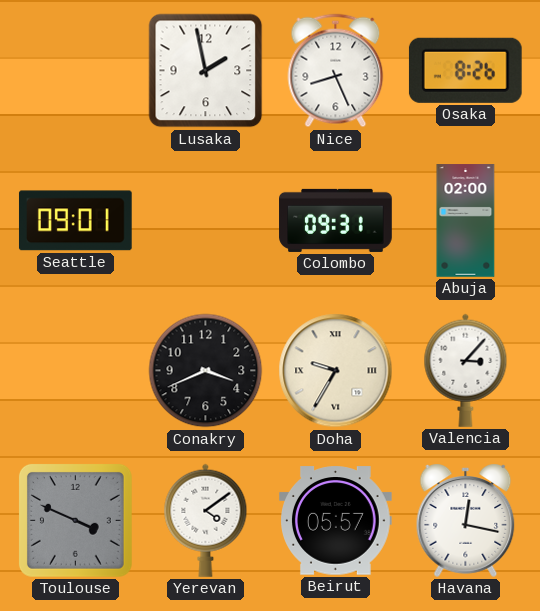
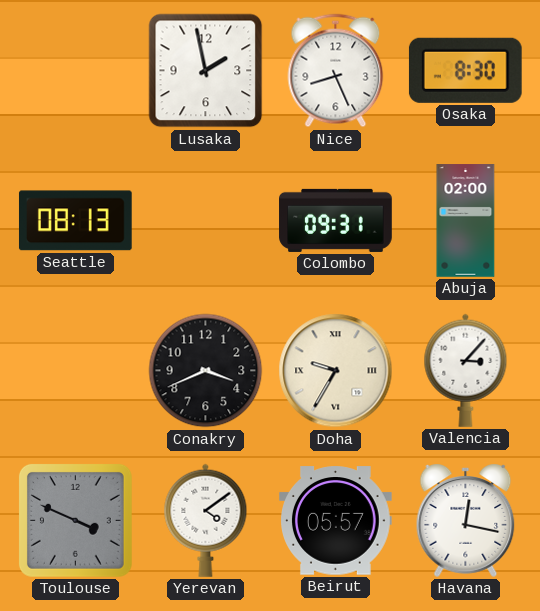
Osaka: 8:26 -> 8:30 (465, 70)
Seattle: 09:01 -> 08:13 (75, 221)
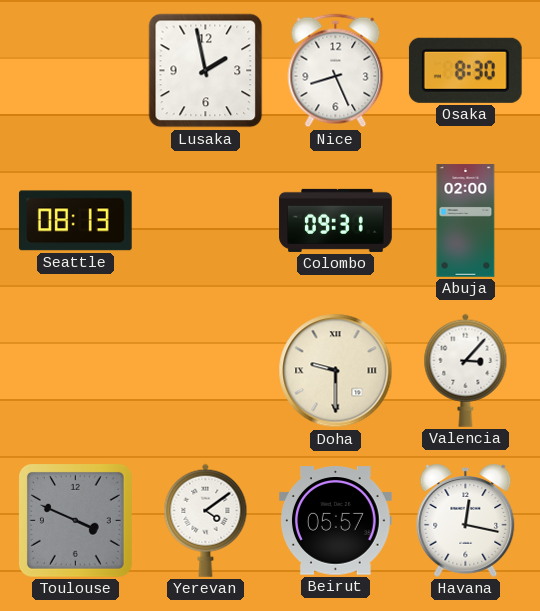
Conakry: 3:41 -> none (206, 371)
Doha: 9:35 -> 9:30 (336, 371)
